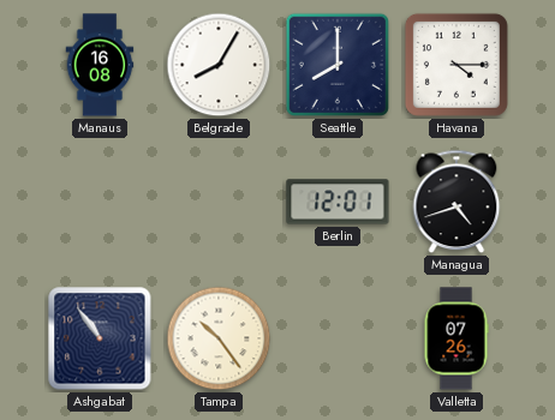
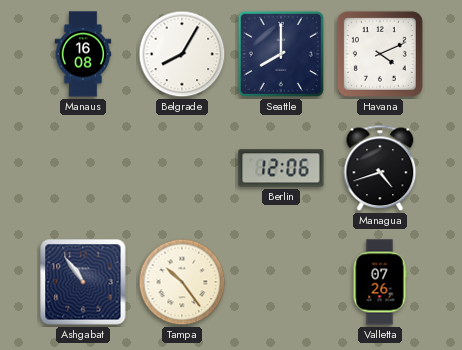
Havana: 4:15 -> 4:11 (380, 54)
Berlin: 12:01 -> 12:06 (281, 168)
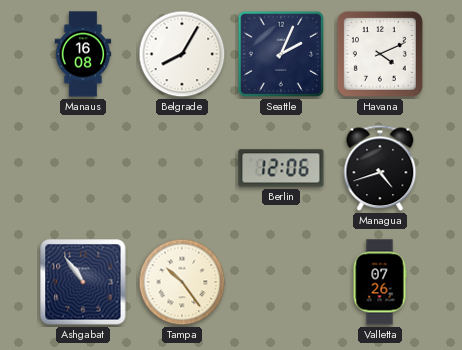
Seattle: 8:00 -> 2:04 (281, 54)
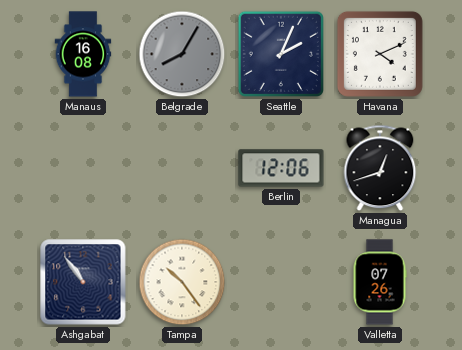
Belgrade dial: white -> grey (182, 54)
Managua: 4:42 -> 12:42 (380, 168)
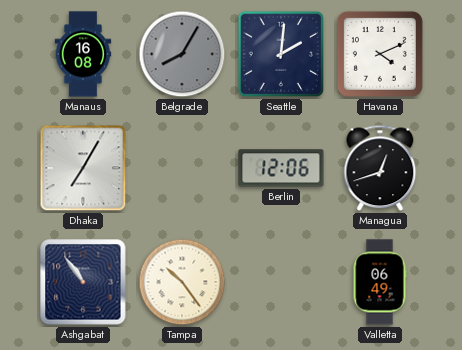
Seattle: 2:04 -> 2:01 (281, 54)
Dhaka: none -> 7:05 (83, 168)
Valletta: 07:26 -> 06:49 (380, 282)
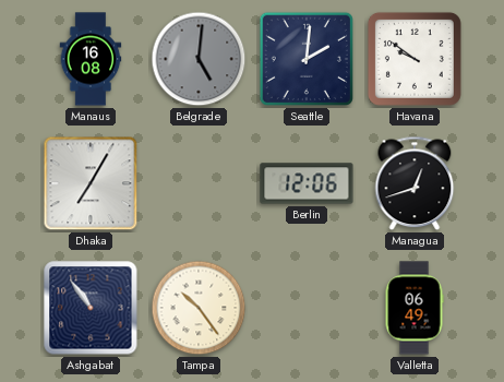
Belgrade: 8:05 -> 5:01 (199, 59)
Havana: 4:11 -> 9:51 (415, 59)
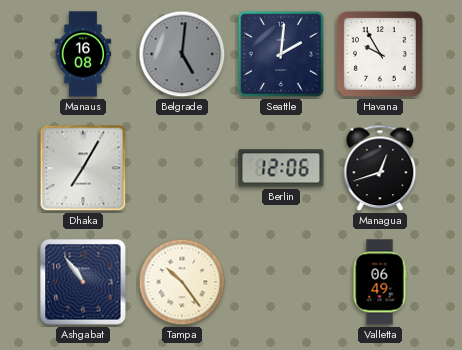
Havana: 9:51 -> 9:55 (380, 54)
